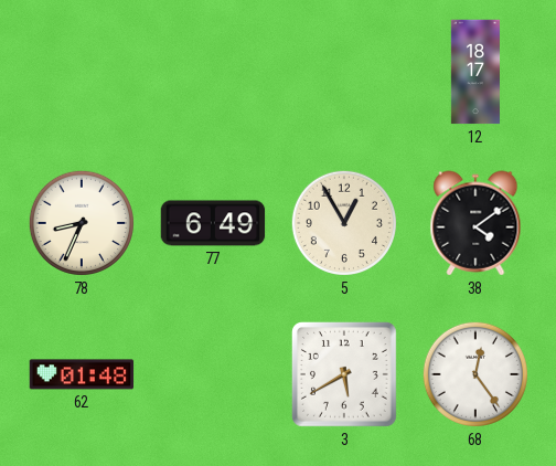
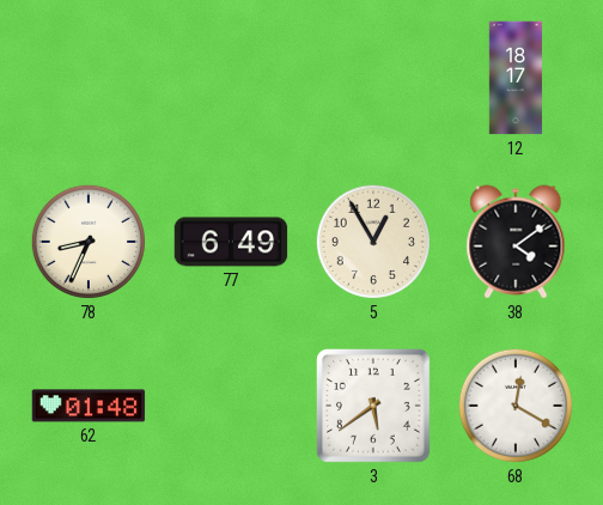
3: 5:40 -> 5:39 (373, 406)
68: 12:24 -> 12:20 (516, 406)
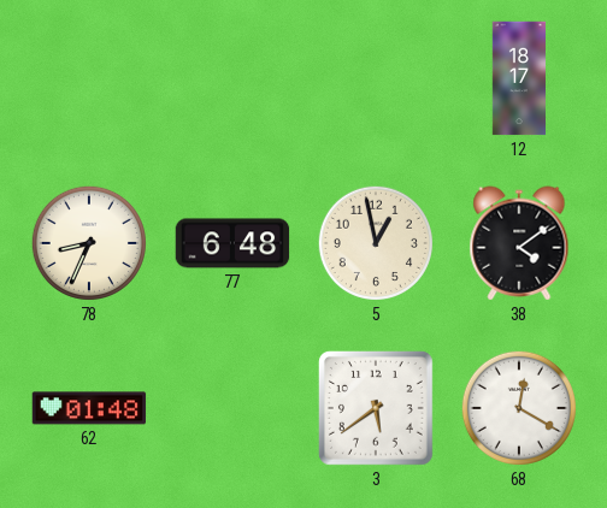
77: 6:49 -> 6:48 (232, 243)
5: 12:55 -> 12:58 (376, 243)
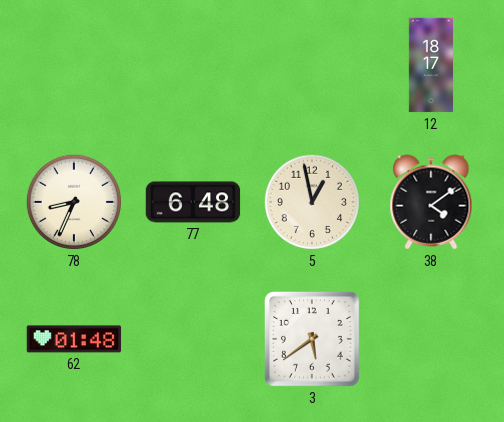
68: 12:20 -> none (519, 408)
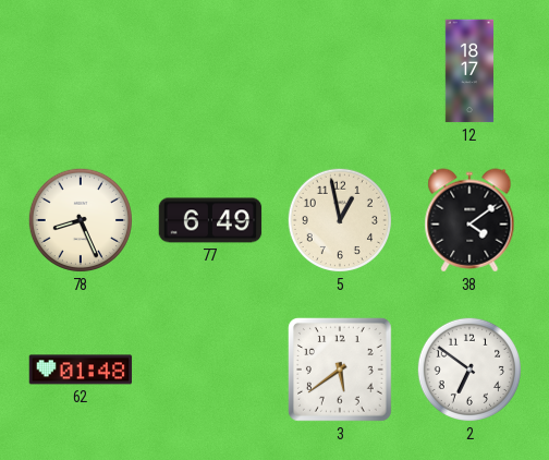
78: 8:34 -> 8:26 (81, 220)
77: 6:48 -> 6:49 (210, 220)
2: none -> 6:51 (469, 370)
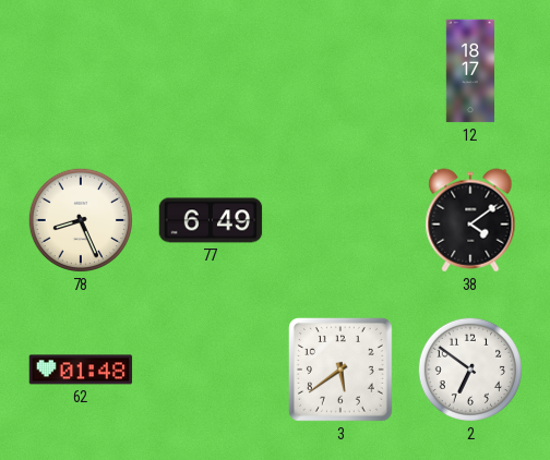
5: 12:58 -> none (340, 220)
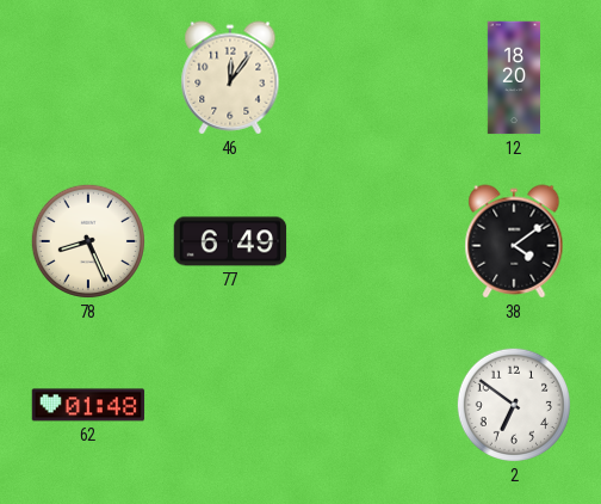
46: none -> 12:06 (230, 78)
12: 18:17 -> 18:20 (513, 78)
3: 5:39 -> none (340, 370)
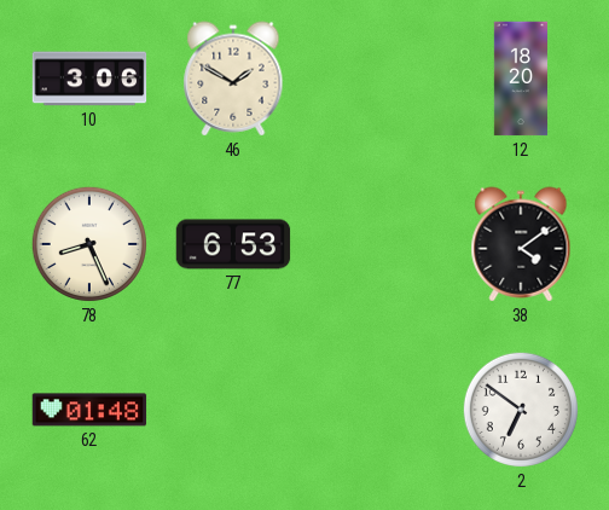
10: none -> 3:06 (89, 79)
46: 12:06 -> 1:50 (233, 79)
77: 6:49 -> 6:53 (233, 244)
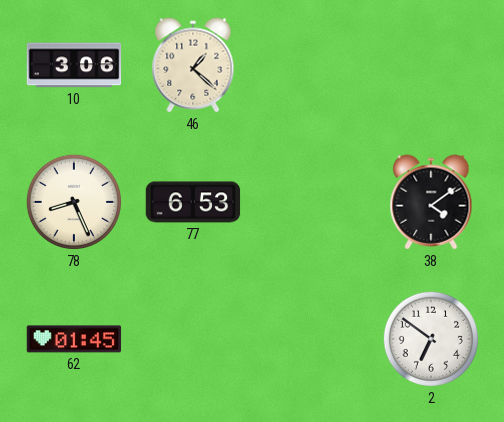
46: 1:50 -> 1:22 (193, 65)
12: 18:20 -> none (520, 79)
62: 01:48 -> 01:45 (74, 339)
